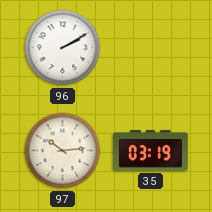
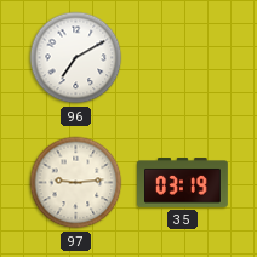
96: 2:10 -> 7:10 (76, 58)
97: 10:14 -> 9:14 (76, 183)
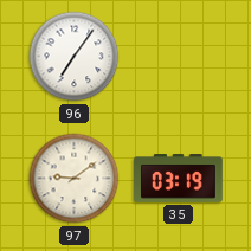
96: 7:10 -> 7:06 (75, 57)
97: 9:14 -> 9:09 (75, 179)
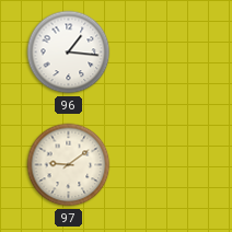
96: 7:06 -> 1:16 (69, 53)
35: 03:19 -> none (179, 179)
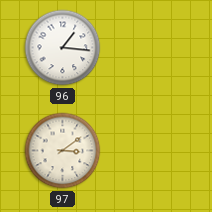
97: 9:09 -> 3:09 (63, 151)
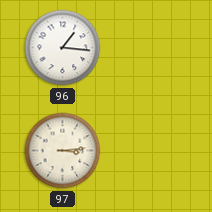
97: 3:09 -> 3:14 (63, 151)
